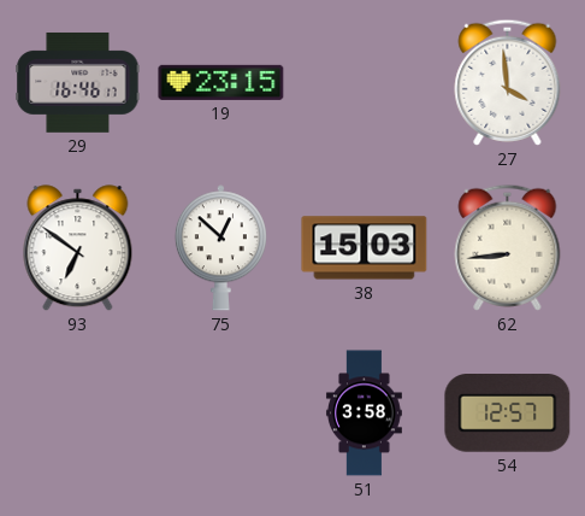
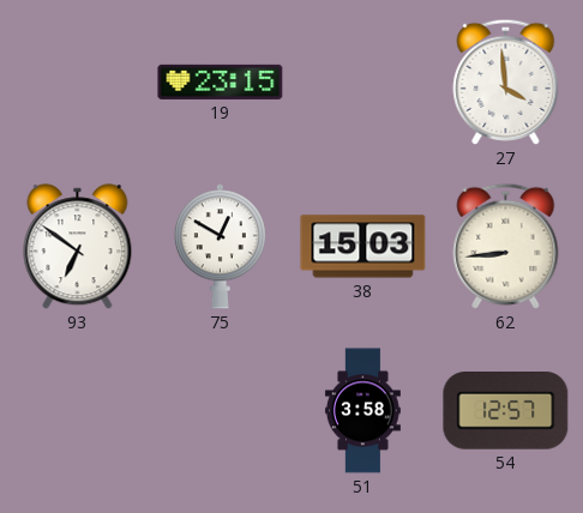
29: 16:46 -> none (78, 82)
75: 12:52 -> 12:50 (220, 247)
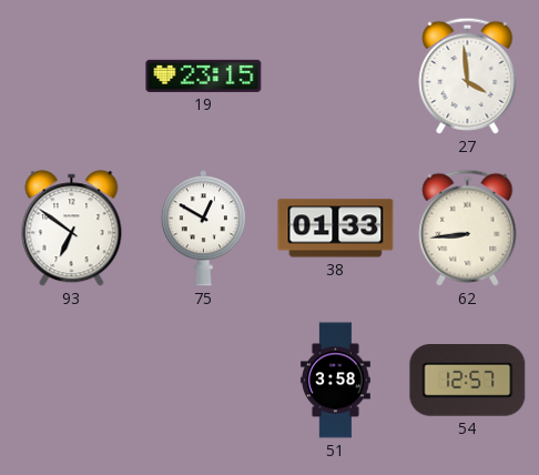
38: 15:03 -> 01:33 (336, 229)
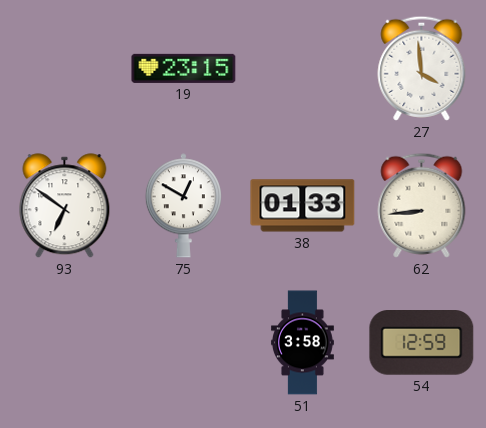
54: 12:57 -> 12:59 (422, 343)
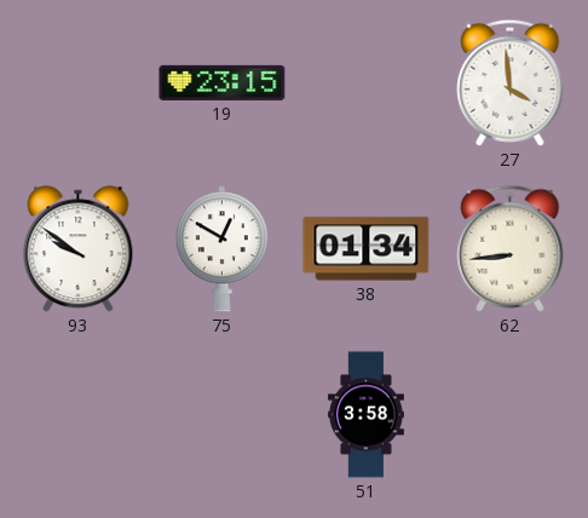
93: 6:51 -> 9:51 (79, 249)
38: 01:33 -> 01:34 (367, 249)
54: 12:59 -> none (422, 343)
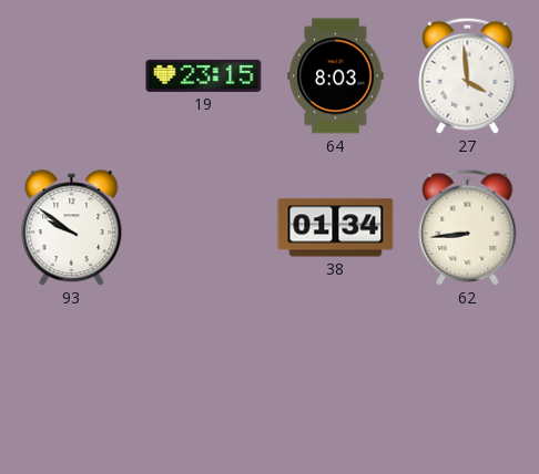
64: none -> 8:03 (336, 76)
75: 12:50 -> none (221, 249)
51: 3:58 -> none (365, 415)
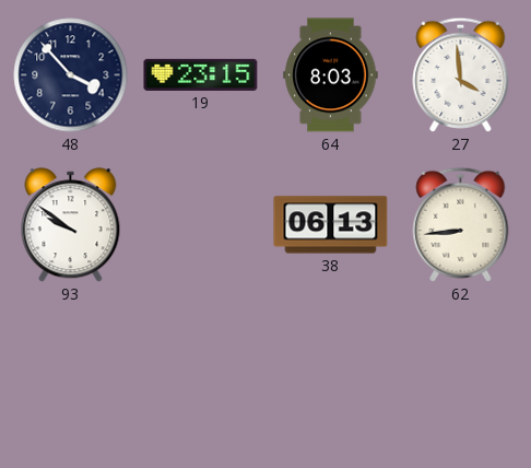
48: none -> 3:53 (71, 75)
38: 01:34 -> 06:13 (331, 225)
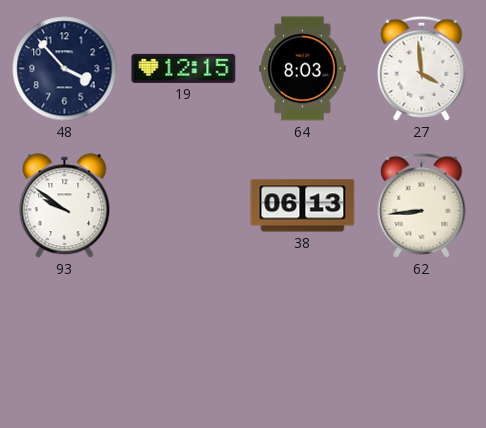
19: 23:15 -> 12:15 (184, 68)
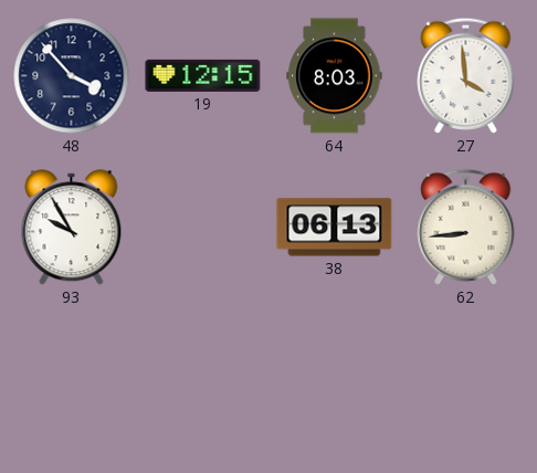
93: 9:51 -> 9:55 (72, 228)
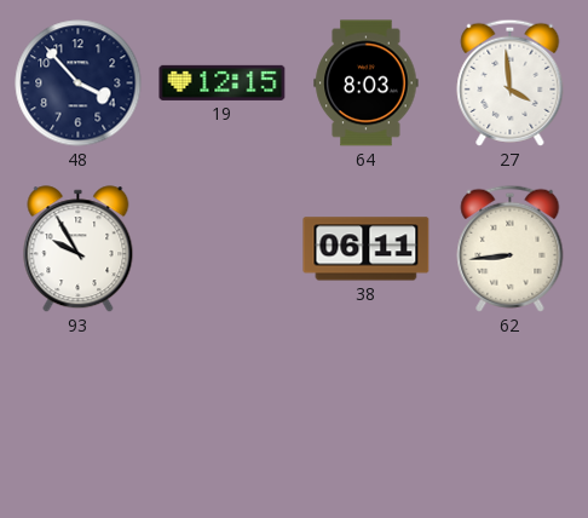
38: 06:13 -> 06:11 (367, 249)
